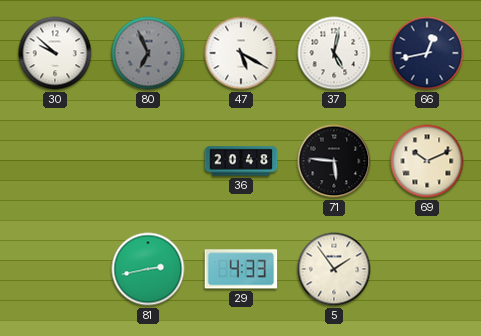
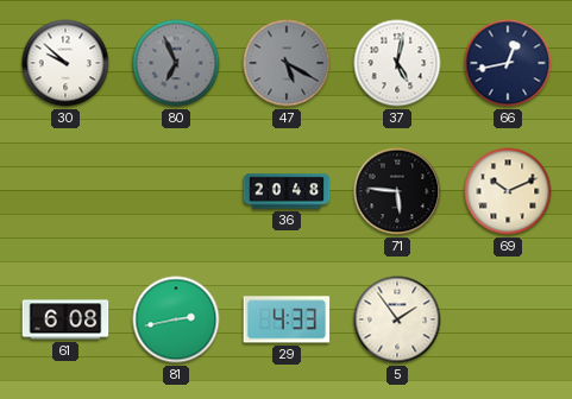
47 dial: white -> grey (287, 63)
61: none -> 6:08 (65, 319)
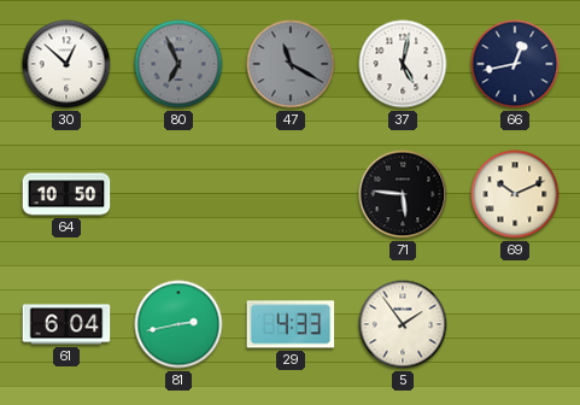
30: 9:52 -> 12:52 (66, 64)
47: 5:20 -> 11:20 (291, 64)
64: none -> 10:50 (66, 194)
36: 20:48 -> none (287, 191)
61: 6:08 -> 6:04 (66, 324)
